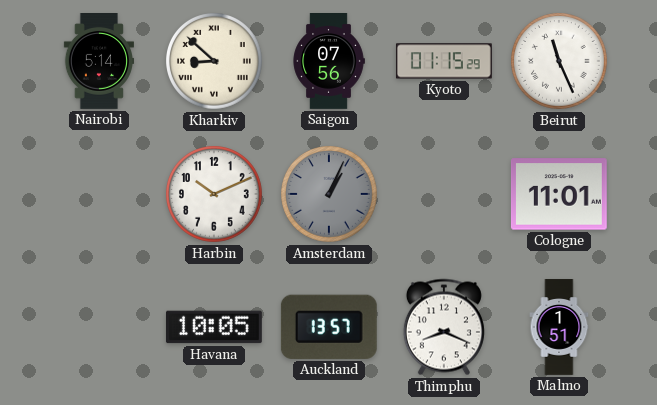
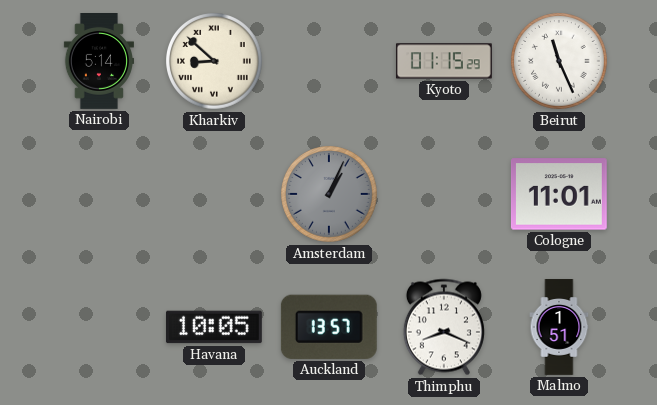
Saigon: 07:56 -> none (329, 62)
Harbin: 10:11 -> none (215, 195)
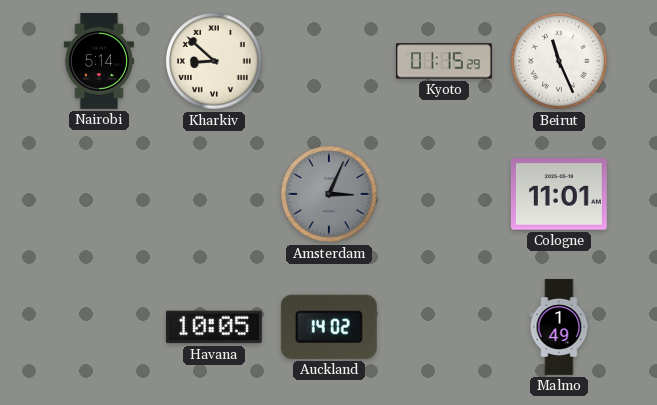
Amsterdam: 1:04 -> 3:04 (330, 195)
Auckland: 13:57 -> 14:02 (329, 327)
Thimphu: 8:19 -> none (444, 327)
Malmo: 1:51 -> 1:49 (559, 327)
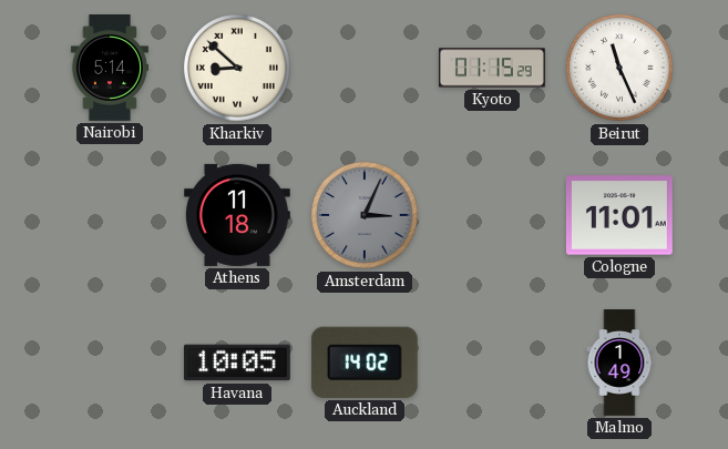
Athens: none -> 11:18 (237, 215)
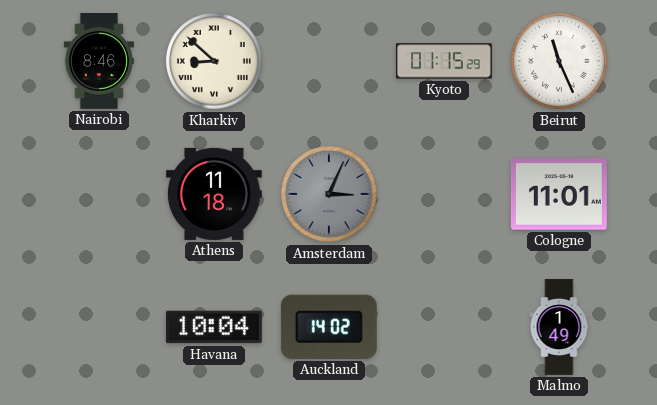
Nairobi: 5:14 -> 8:46 (98, 62)
Havana: 10:05 -> 10:04 (214, 327)
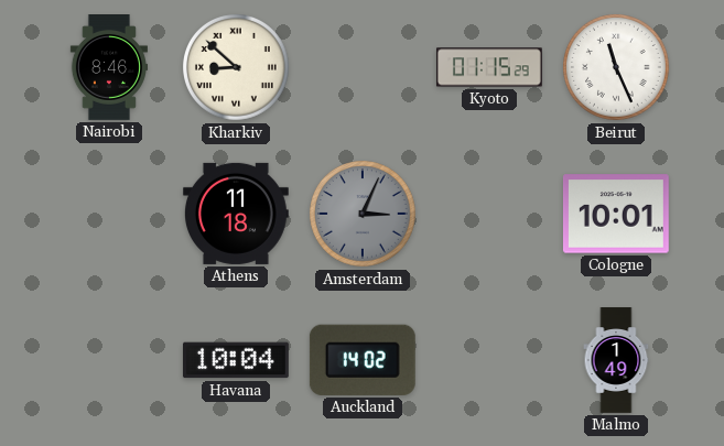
Cologne: 11:01 -> 10:01 (616, 214)
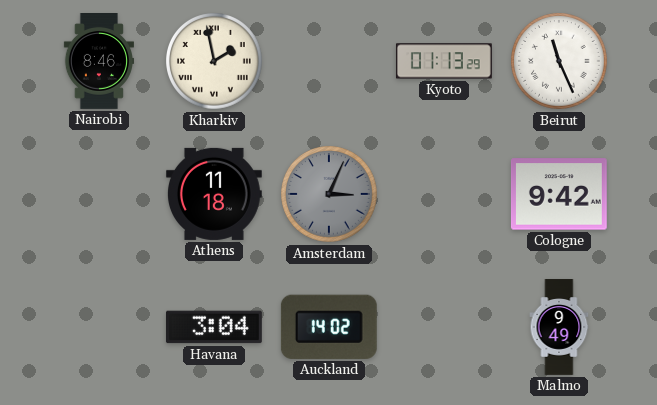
Kharkiv: 8:52 -> 1:58 (215, 62)
Kyoto: 01:15 -> 01:13 (444, 61)
Cologne: 10:01 -> 9:42 (559, 194)
Havana: 10:04 -> 3:04 (214, 327)
Malmo: 1:49 -> 9:49 (559, 327)
